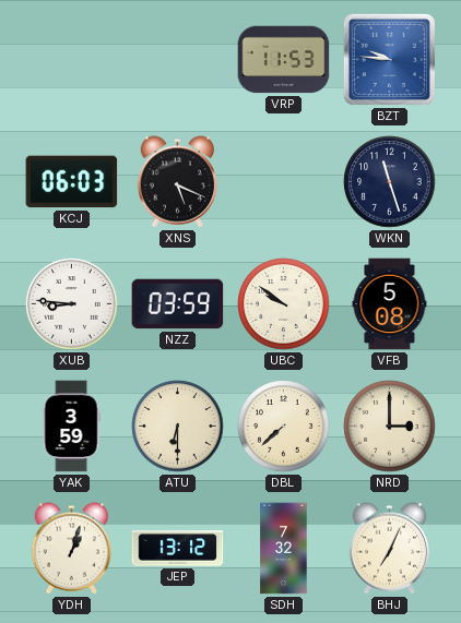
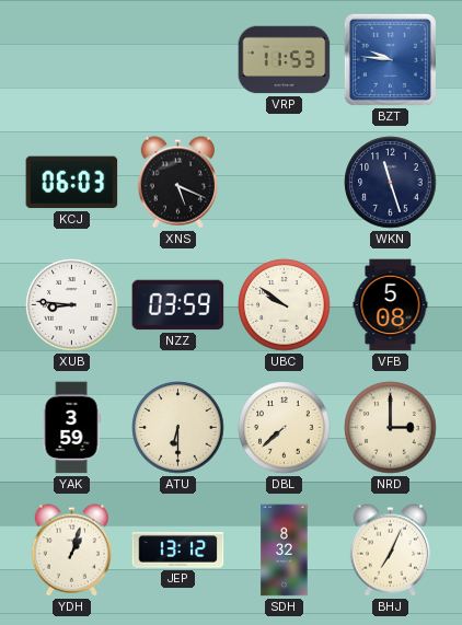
SDH: 7:32 -> 8:32 (285, 551)
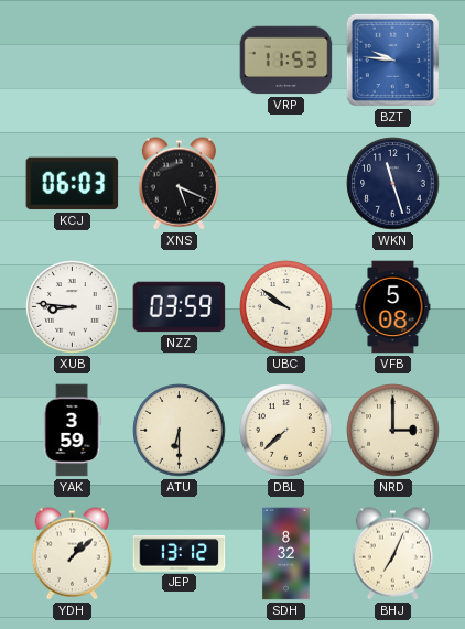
YDH: 1:03 -> 1:08 (72, 554)
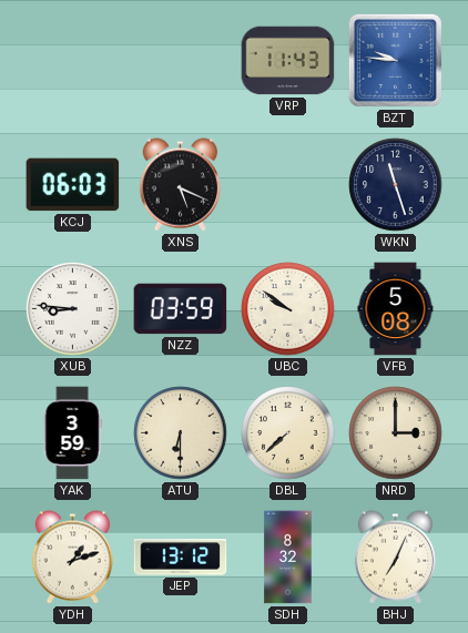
VRP: 11:53 -> 11:43 (288, 61)
YDH: 1:08 -> 1:12 (72, 558)
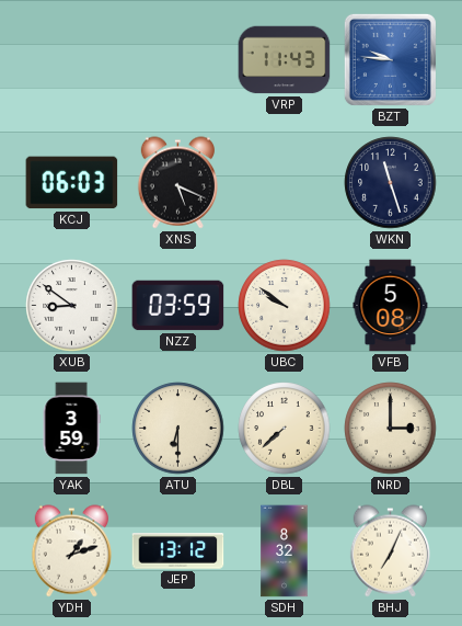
XUB: 8:46 -> 8:51 (72, 306)
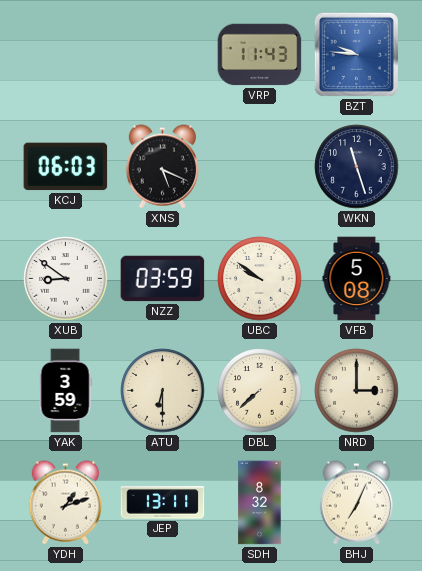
JEP: 13:12 -> 13:11 (163, 503)
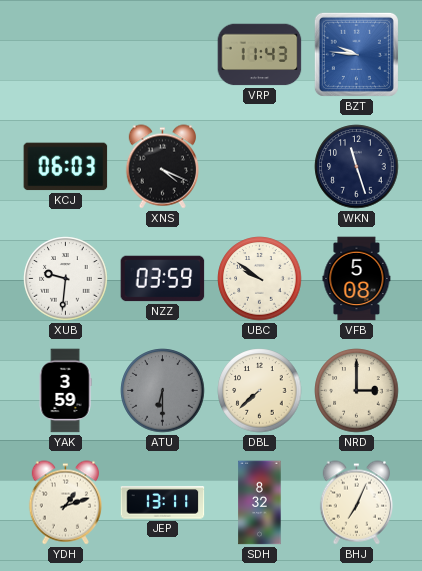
XNS: 5:19 -> 4:19 (162, 167)
XUB: 8:51 -> 9:31 (66, 279)
ATU dial: cream -> grey (163, 391)
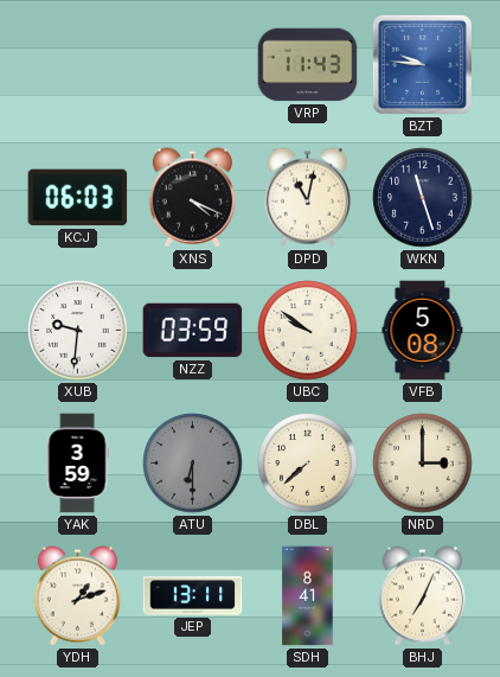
DPD: none -> 11:02 (307, 198)
SDH: 8:32 -> 8:41 (308, 596)
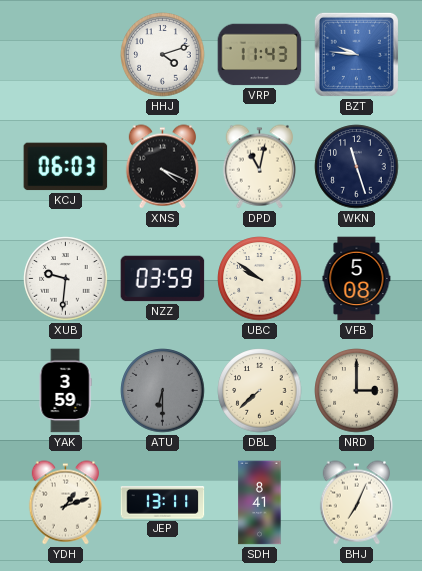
HHJ: none -> 4:12 (163, 55)
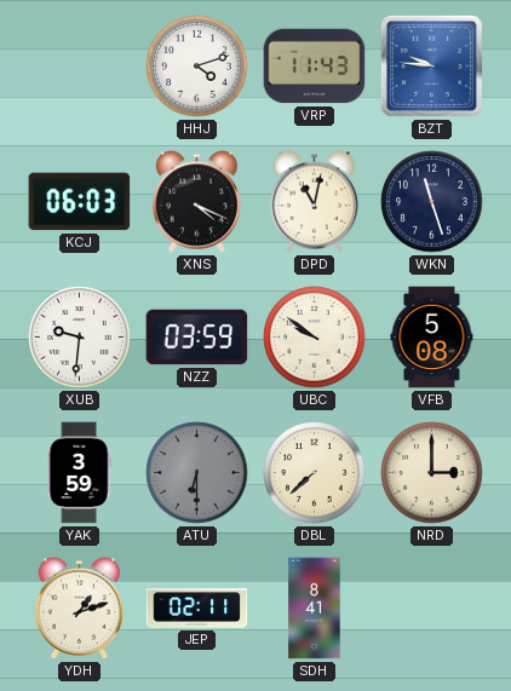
JEP: 13:11 -> 02:11 (197, 609)
BHJ: 7:04 -> none (356, 503)
